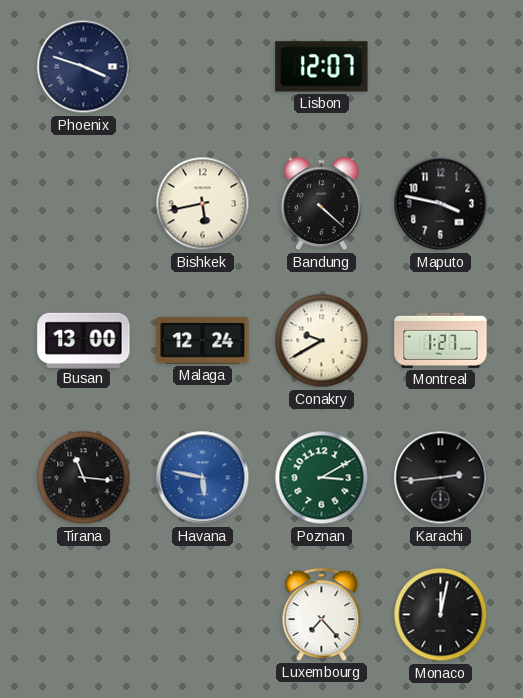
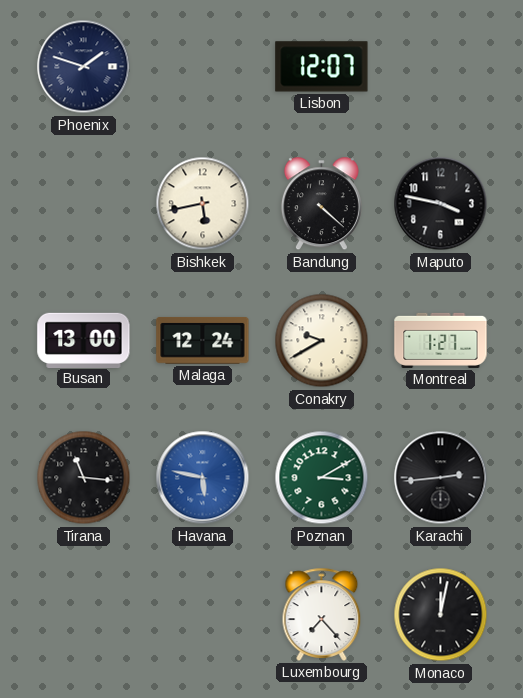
Phoenix: 3:48 -> 1:48 (84, 67)
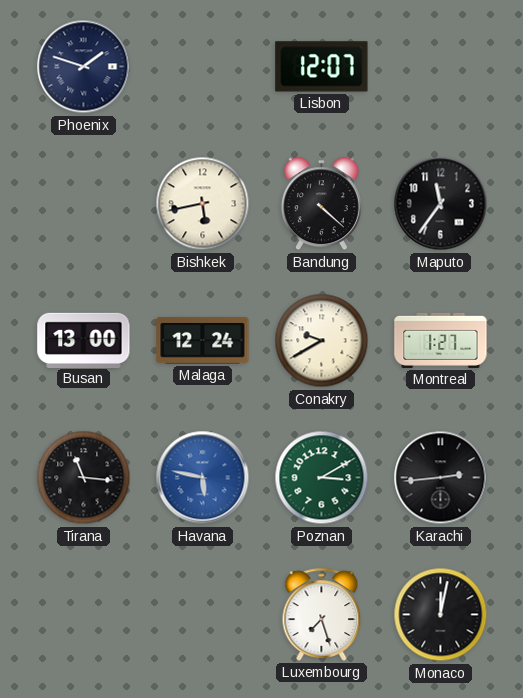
Maputo: 3:47 -> 11:36 (441, 204)
Luxembourg: 7:23 -> 7:27 (322, 614)
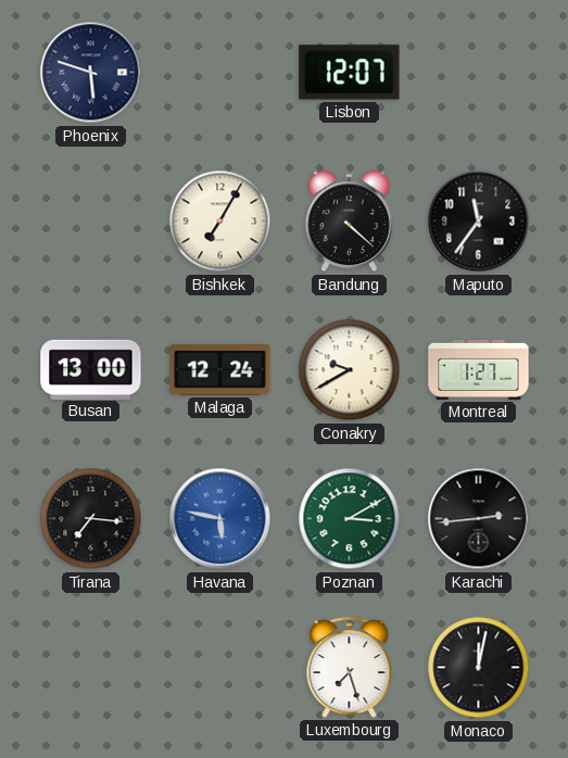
Phoenix: 1:48 -> 5:48 (91, 73)
Bishkek: 5:43 -> 7:05 (220, 222)
Tirana: 11:16 -> 7:16 (91, 519)
